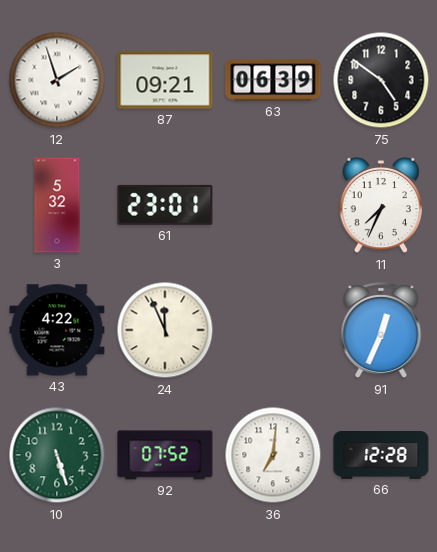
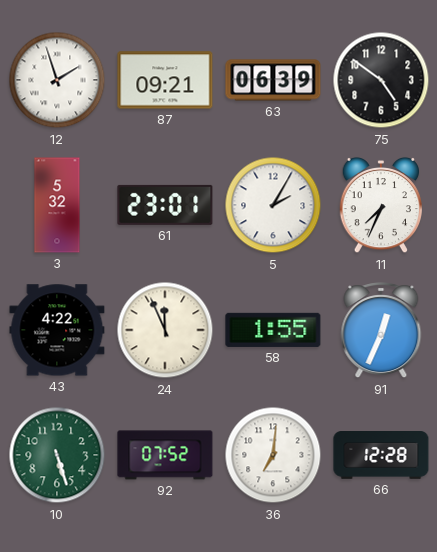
5: none -> 2:05 (273, 205)
58: none -> 1:55 (273, 330)
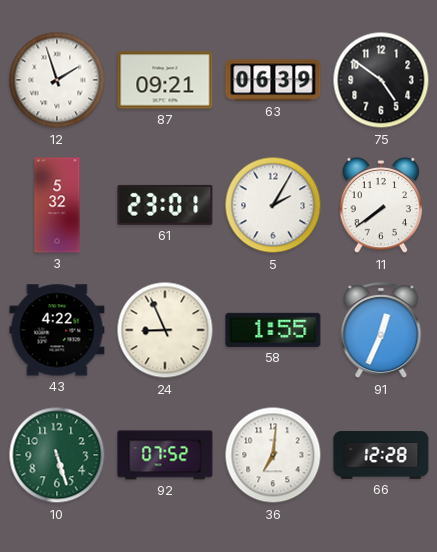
11: 7:34 -> 7:39 (381, 205)
24: 11:56 -> 8:56 (165, 330)
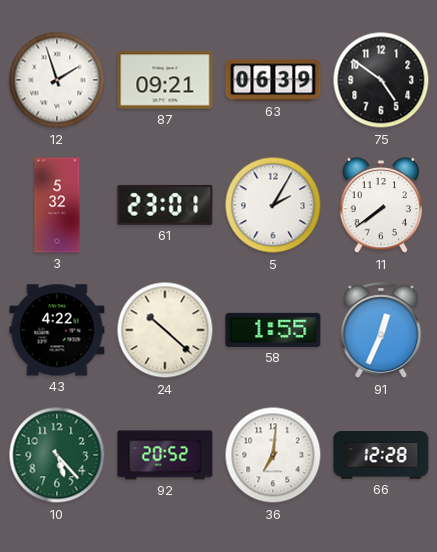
24: 8:56 -> 10:22 (165, 330)
10: 5:27 -> 5:23 (57, 455)
92: 07:52 -> 20:52 (165, 455)
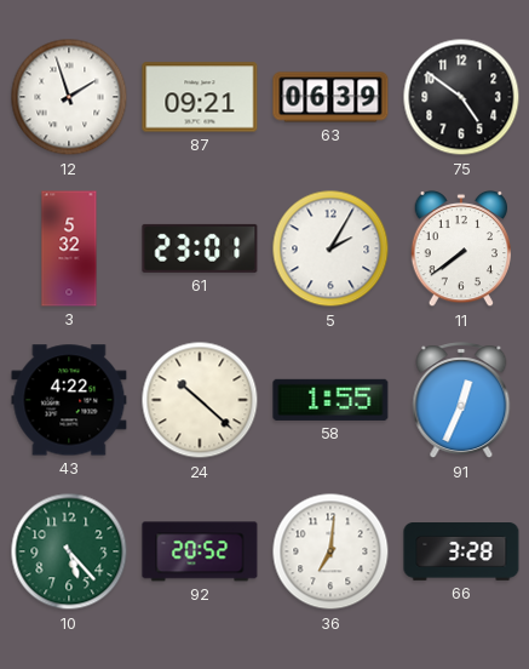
66: 12:28 -> 3:28 (461, 553)
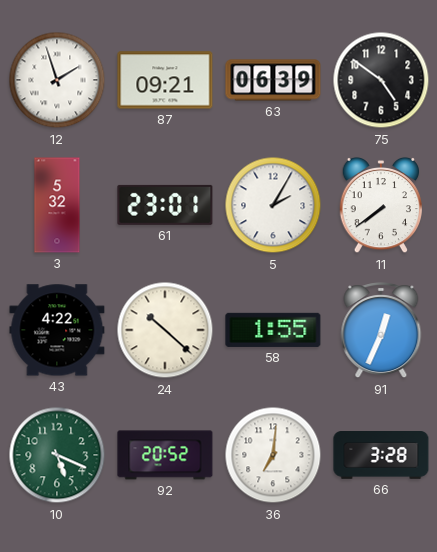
10: 5:23 -> 5:19 (57, 455)
